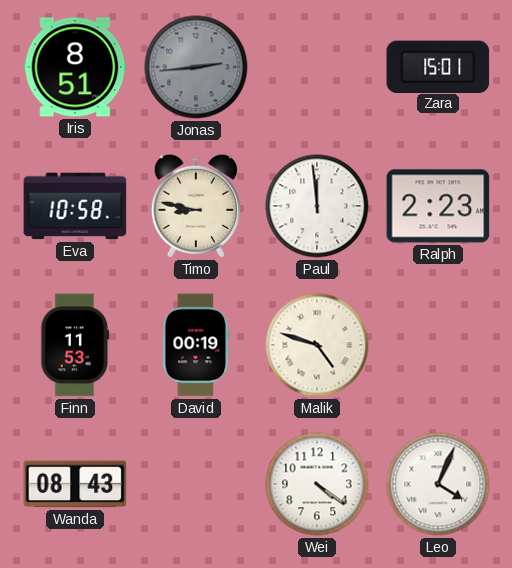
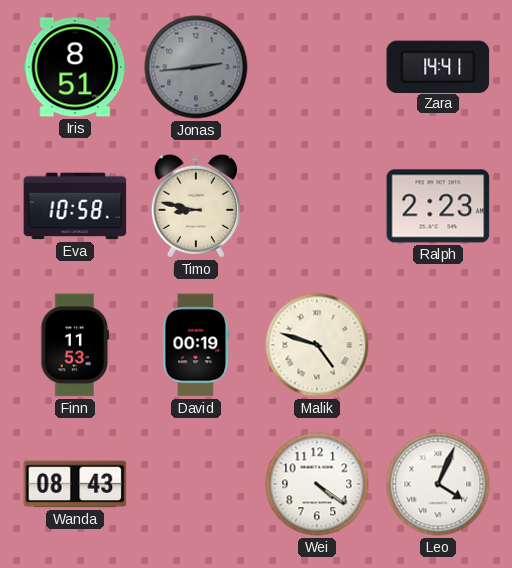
Zara: 15:01 -> 14:41 (438, 66)
Paul: 11:59 -> none (317, 206)
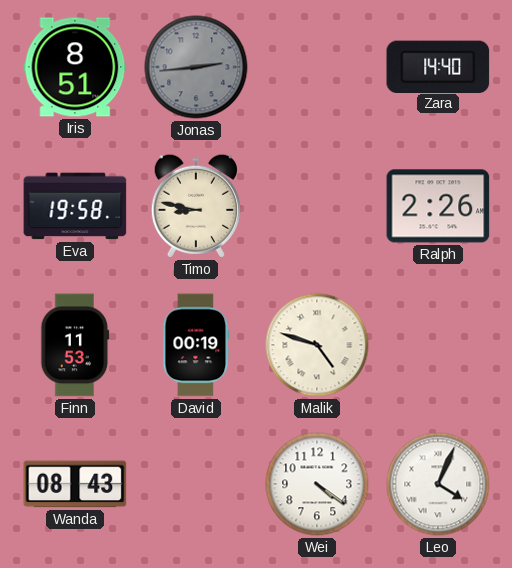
Zara: 14:41 -> 14:40 (438, 66)
Eva: 10:58 -> 19:58 (75, 206)
Ralph: 2:23 -> 2:26 (438, 206)
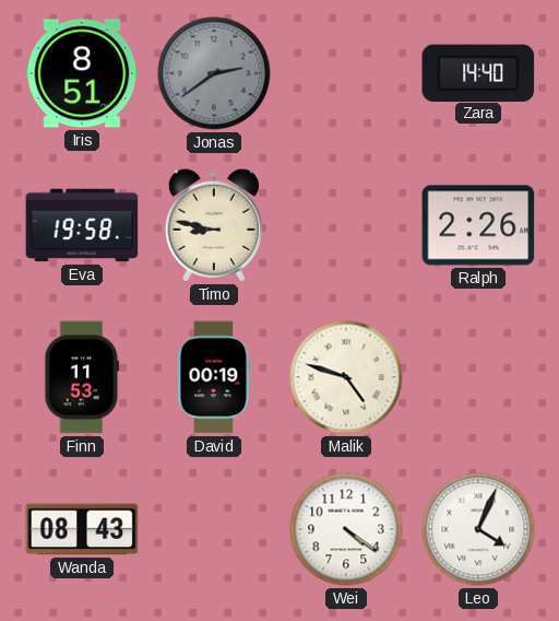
Jonas: 2:44 -> 2:39 (214, 73)
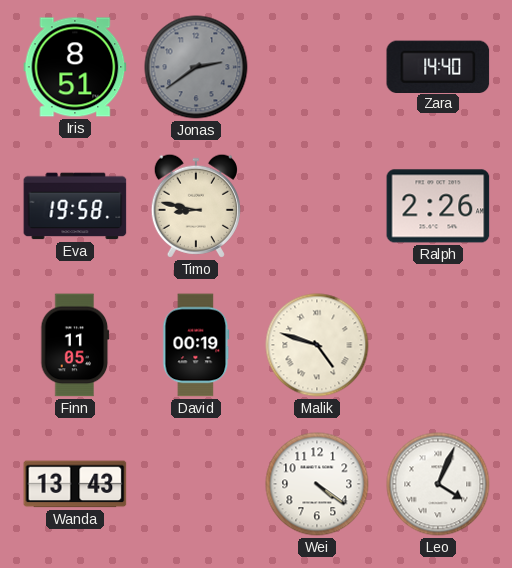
Finn: 11:53 -> 11:05 (75, 345)
Wanda: 08:43 -> 13:43 (75, 484)
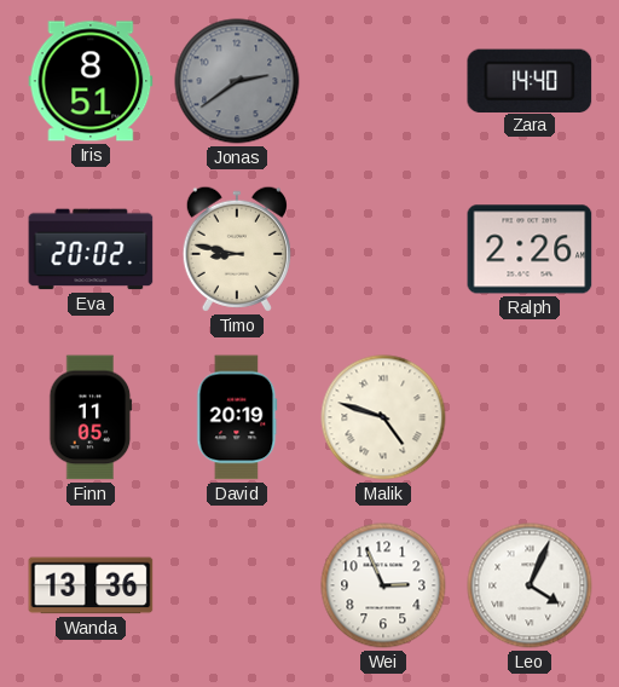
Eva: 19:58 -> 20:02 (91, 249)
David: 00:19 -> 20:19 (237, 417)
Wanda: 13:43 -> 13:36 (91, 585)
Wei: 4:21 -> 2:56 (383, 585)
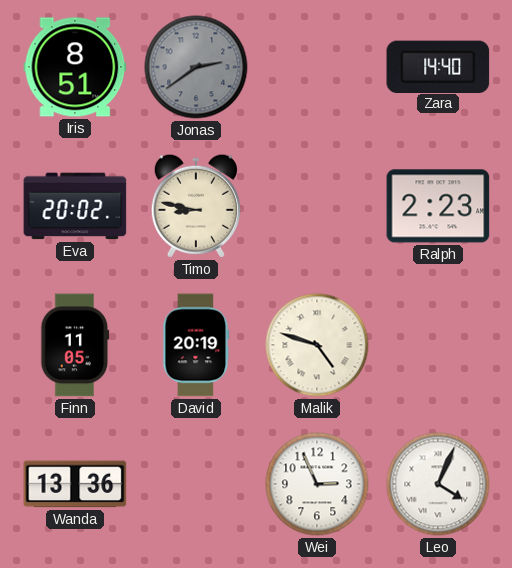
Ralph: 2:26 -> 2:23 (438, 206)
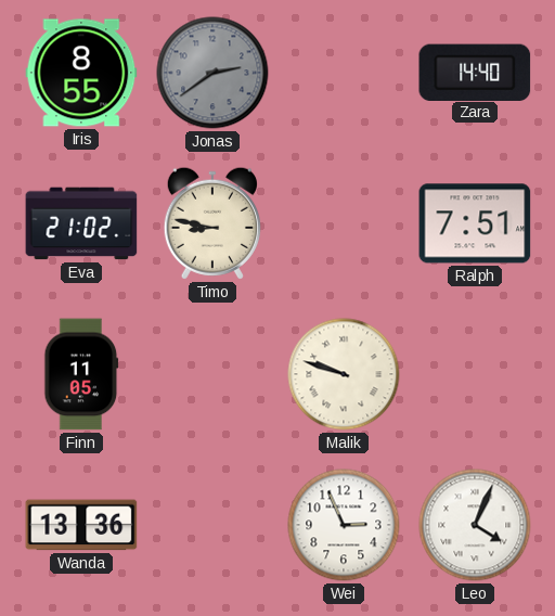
Iris: 8:51 -> 8:55 (81, 73)
Eva: 20:02 -> 21:02 (81, 223)
Ralph: 2:23 -> 7:51 (475, 223)
David: 20:19 -> none (196, 345)
Malik: 4:48 -> 9:48 (344, 374)
